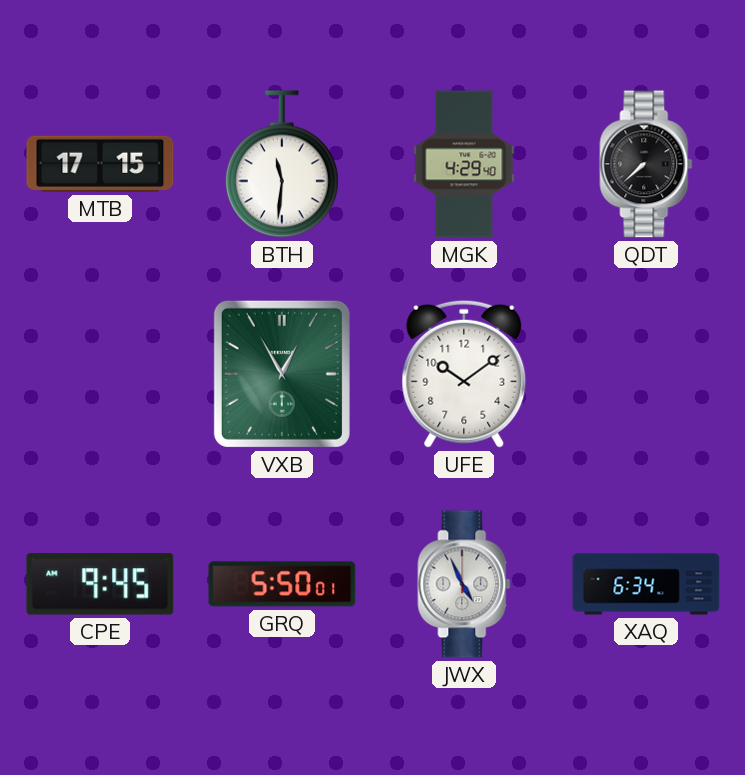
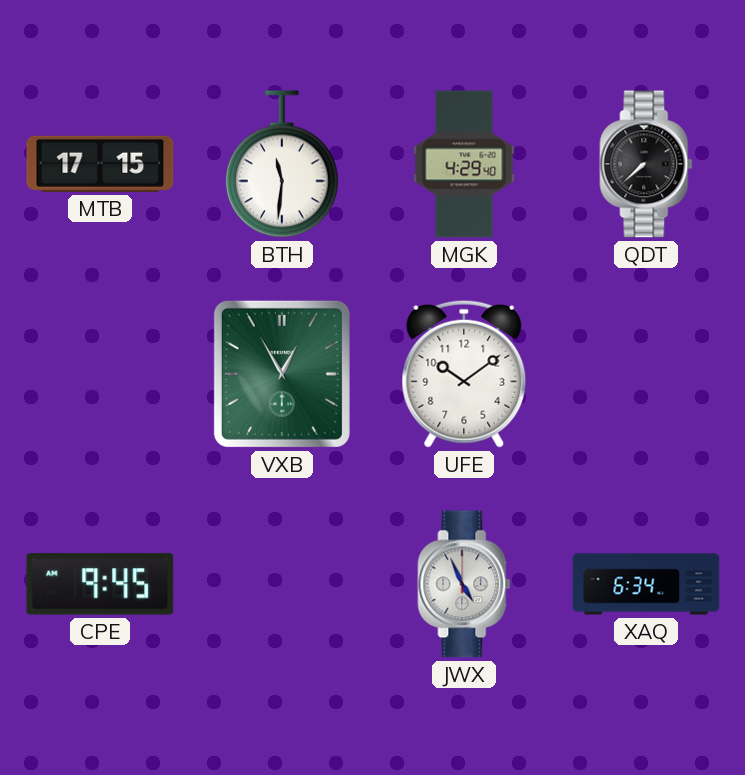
GRQ: 5:50 -> none (282, 584)
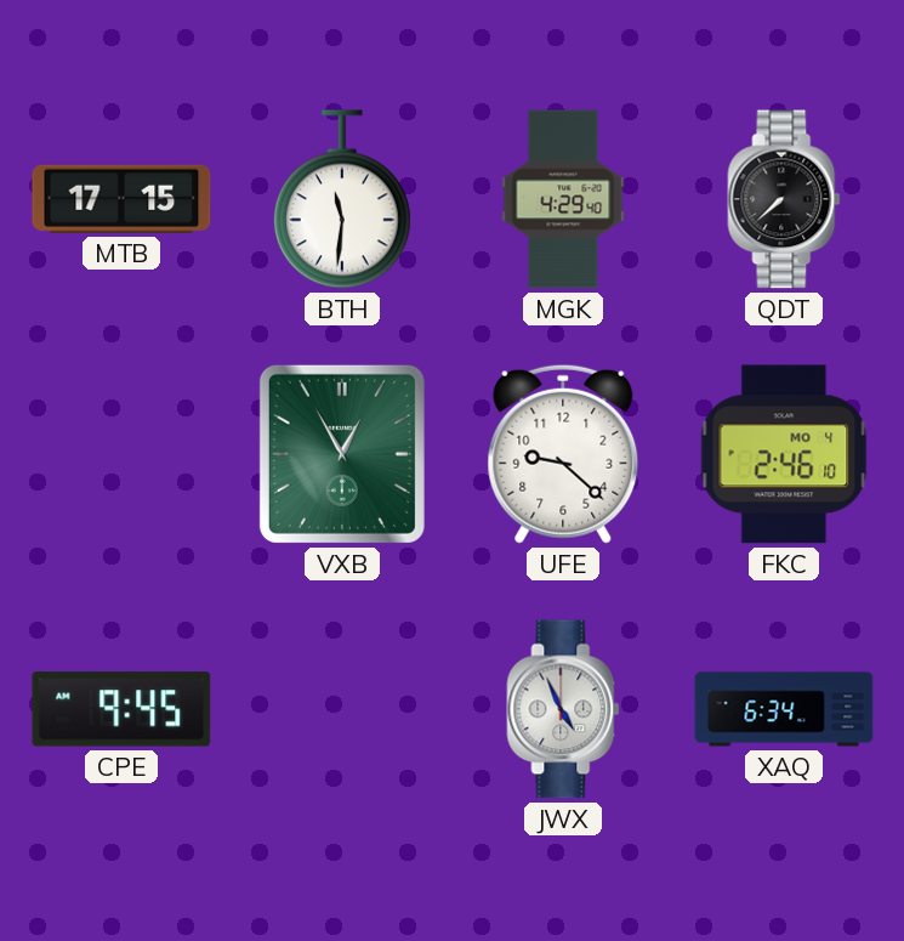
UFE: 10:09 -> 9:22 (563, 454)
FKC: none -> 2:46 (784, 454)
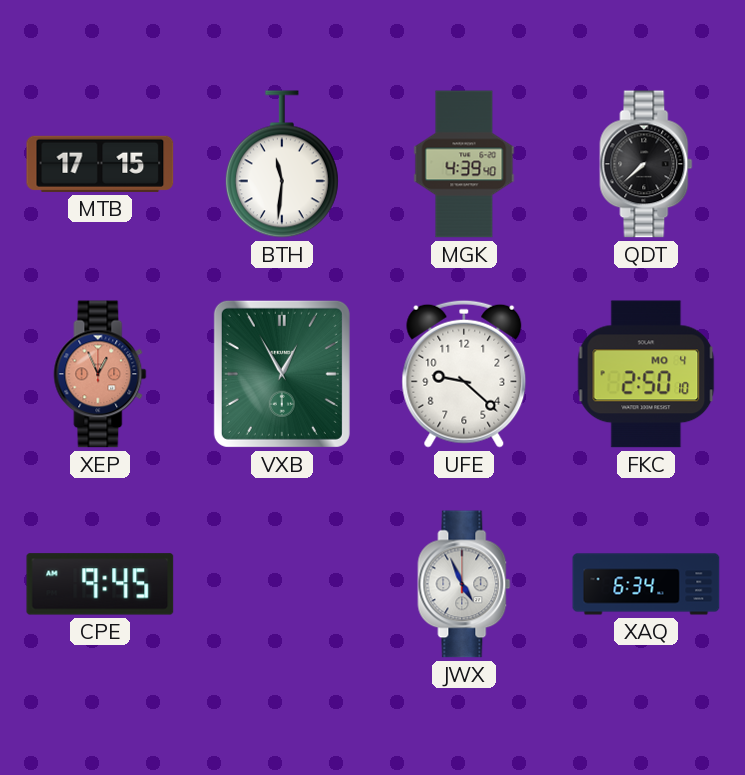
MGK: 4:29 -> 4:39 (464, 164)
XEP: none -> 12:56 (100, 374)
FKC: 2:46 -> 2:50 (646, 374)
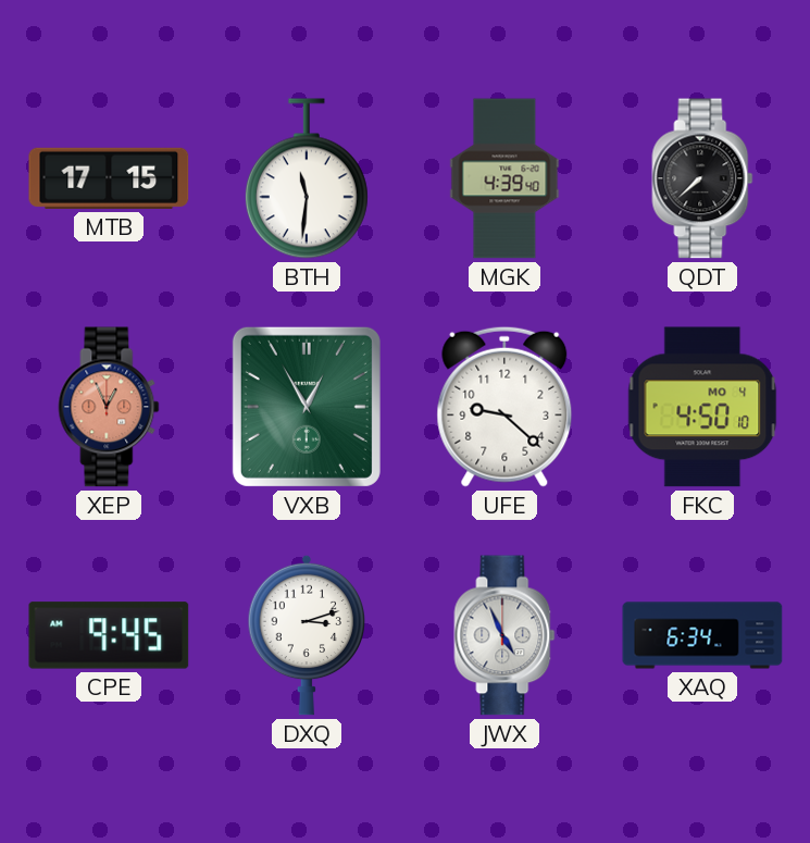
FKC: 2:50 -> 4:50 (702, 407)
DXQ: none -> 3:12 (306, 635)
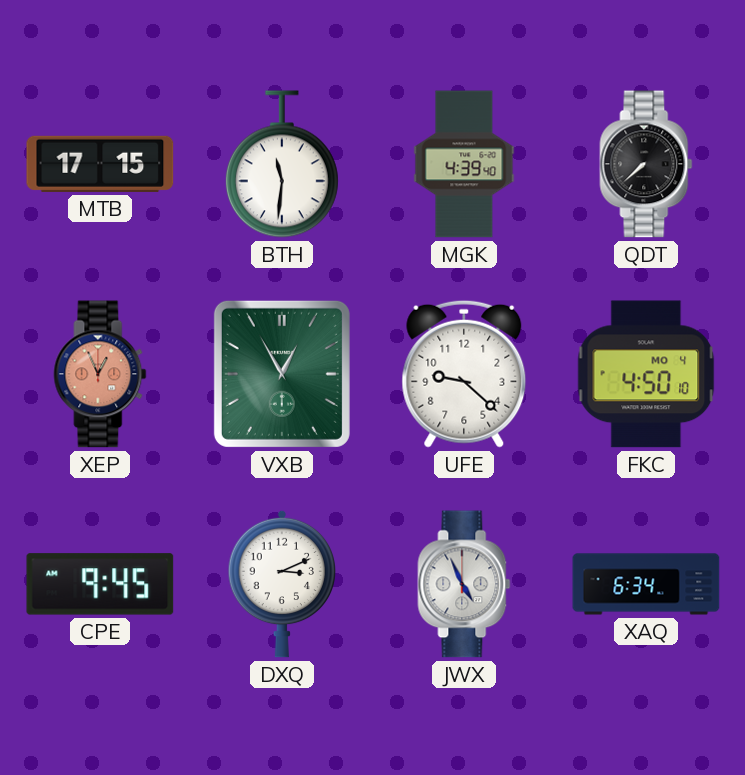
DXQ: 3:12 -> 3:11 (281, 584)
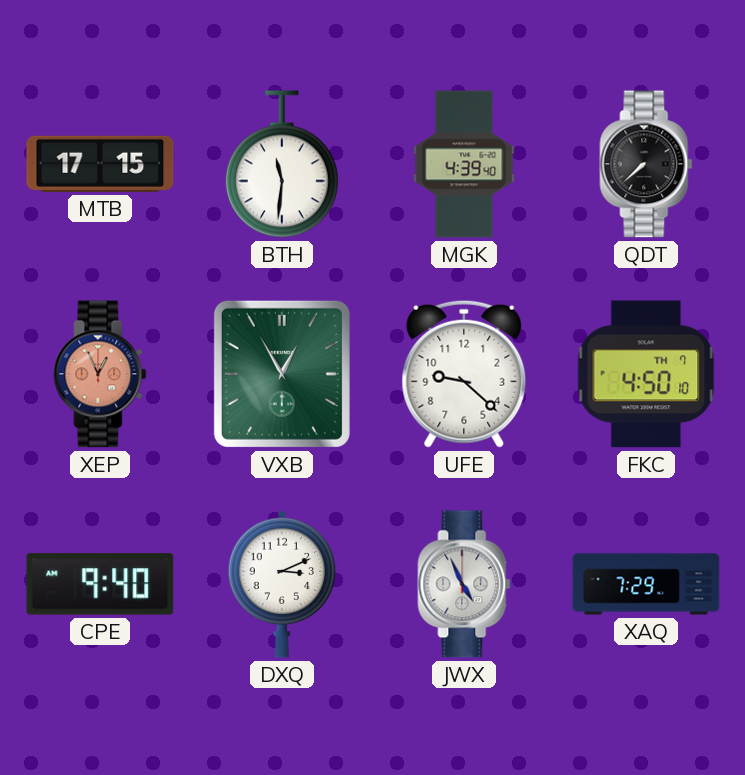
FKC date: MO 4 -> TH 7 (646, 374)
CPE: 9:45 -> 9:40 (100, 584)
XAQ: 6:34 -> 7:29 (646, 584)
